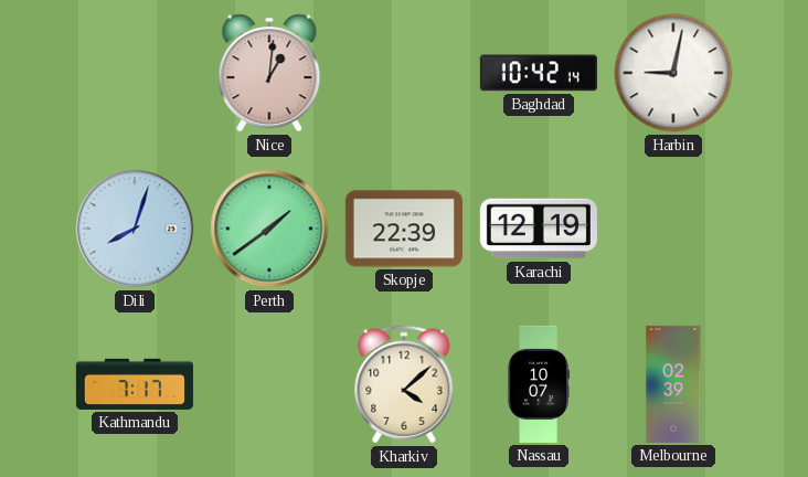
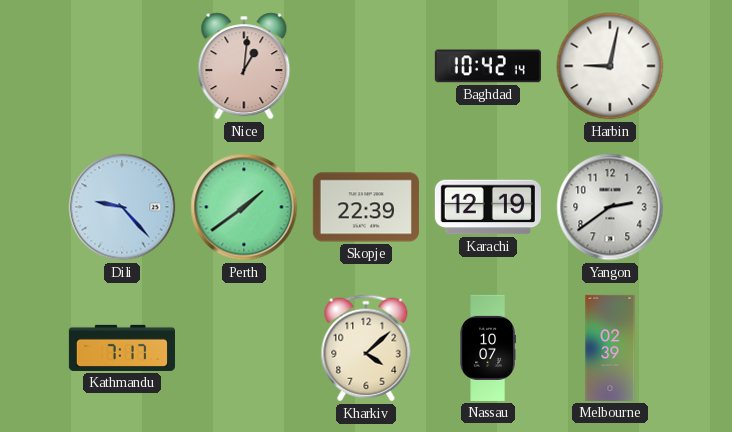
Dili: 8:03 -> 9:23 (122, 207)
Yangon: none -> 2:39 (610, 207)
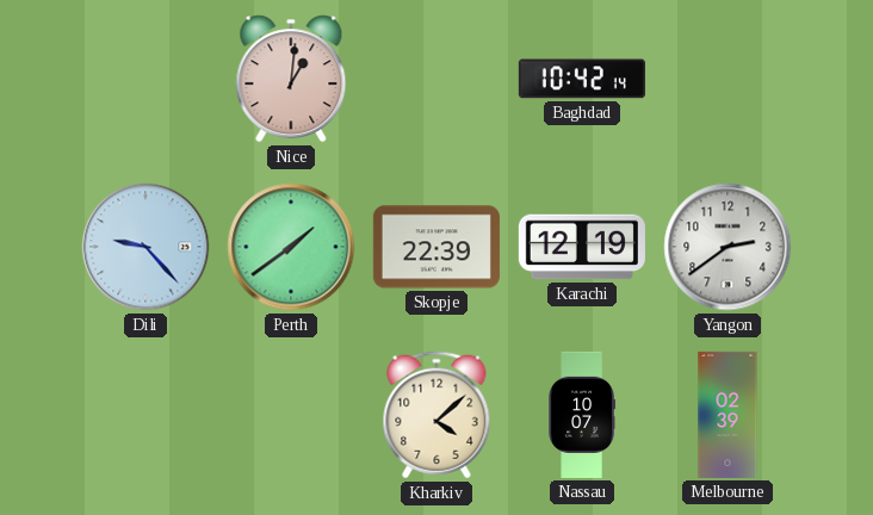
Harbin: 9:02 -> none (610, 66)
Kathmandu: 7:17 -> none (122, 348)
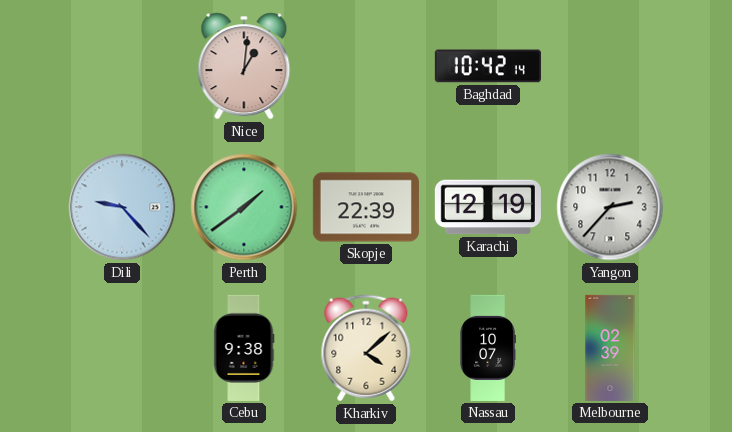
Yangon: 2:39 -> 2:37 (610, 207)
Cebu: none -> 9:38 (244, 348)
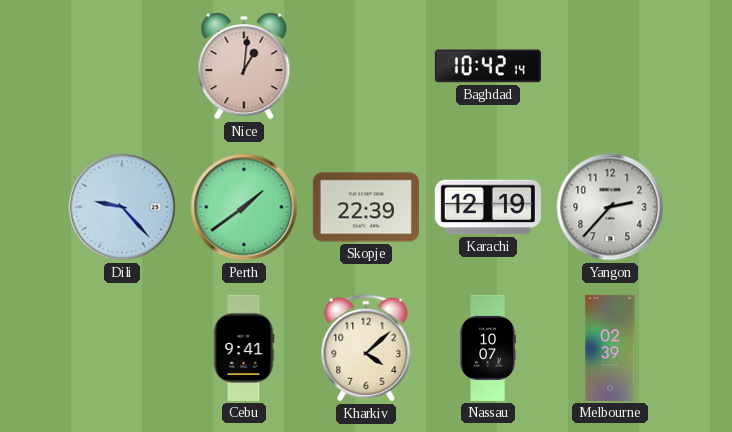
Cebu: 9:38 -> 9:41 (244, 348)
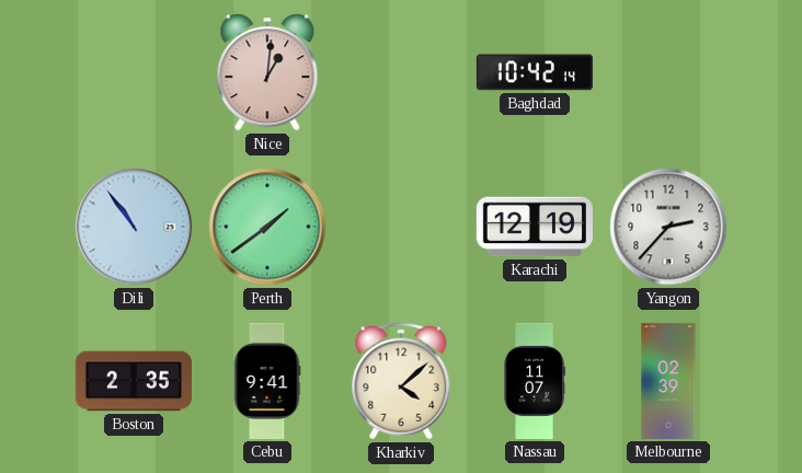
Dili: 9:23 -> 10:54 (134, 227)
Skopje: 22:39 -> none (366, 207)
Boston: none -> 2:35 (134, 381)
Nassau: 10:07 -> 11:07 (535, 381)
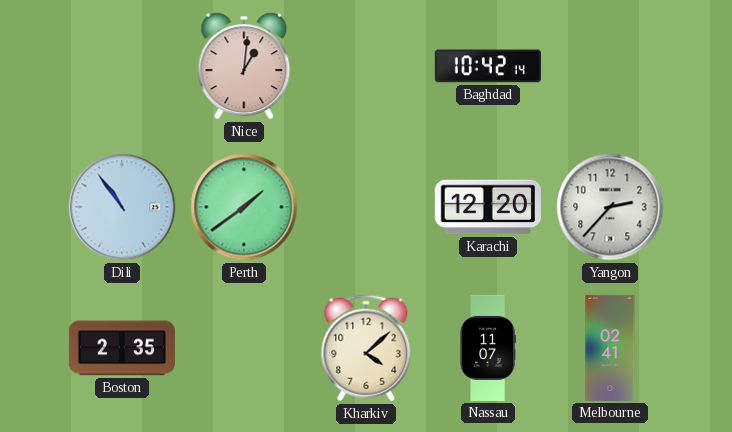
Karachi: 12:19 -> 12:20 (488, 207)
Cebu: 9:41 -> none (267, 381)
Melbourne: 02:39 -> 02:41 (610, 348)
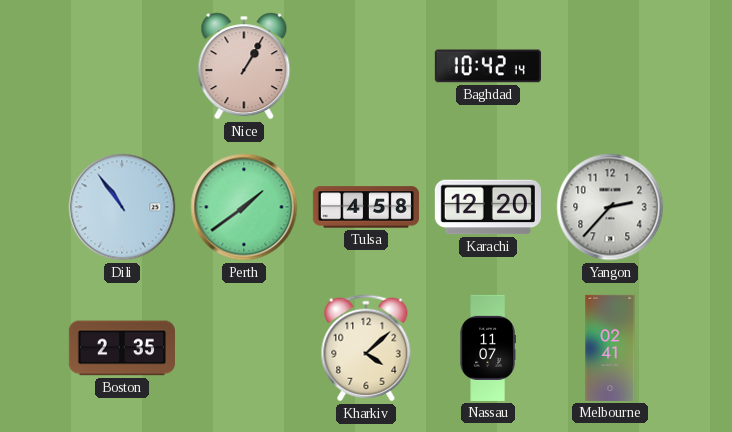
Nice: 1:01 -> 1:05 (244, 66)
Tulsa: none -> 4:58 (366, 207)
